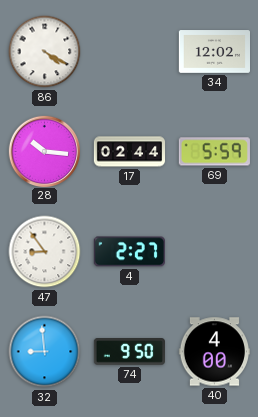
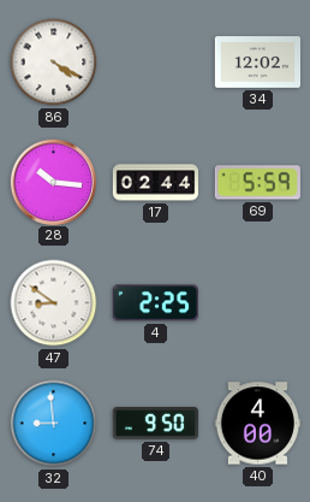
47: 8:54 -> 8:51 (54, 303)
4: 2:27 -> 2:25 (155, 303)
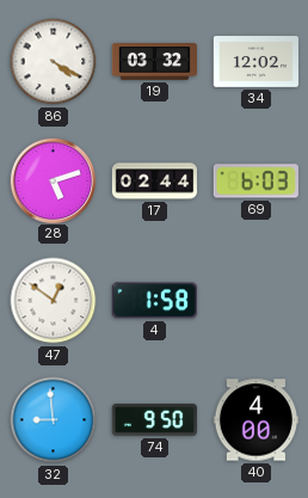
19: none -> 03:32 (154, 62)
28: 10:16 -> 5:12 (53, 180)
69: 5:59 -> 6:03 (255, 182)
47: 8:51 -> 12:51 (54, 301)
4: 2:25 -> 1:58 (154, 301)
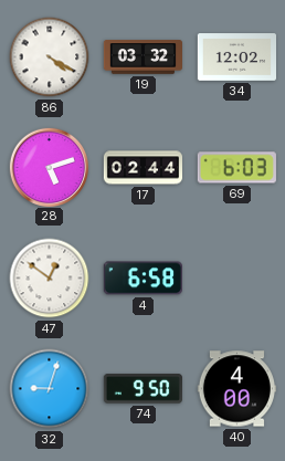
4: 1:58 -> 6:58 (142, 279)
32: 8:59 -> 9:03 (50, 389)
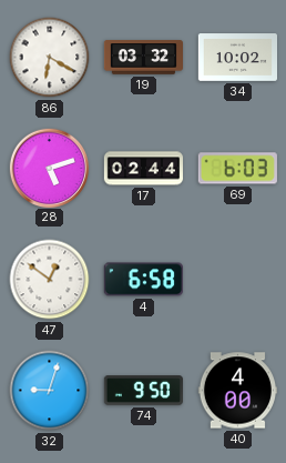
86: 4:20 -> 6:20 (50, 58)
34: 12:02 -> 10:02 (237, 58)
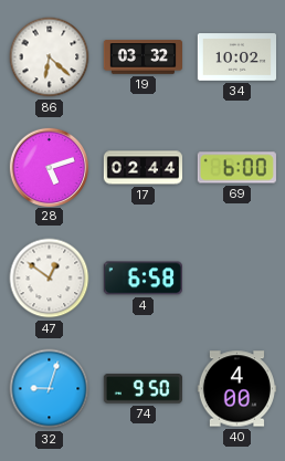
86: 6:20 -> 6:22 (50, 57)
69: 6:03 -> 6:00 (236, 168)
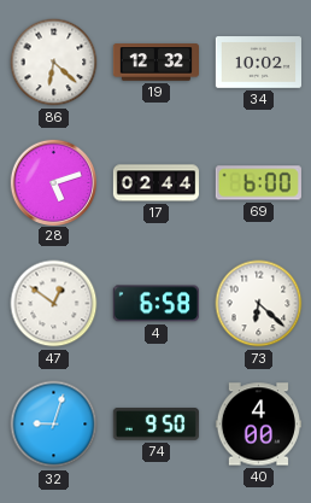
19: 03:32 -> 12:32 (155, 63)
73: none -> 6:22 (259, 304)
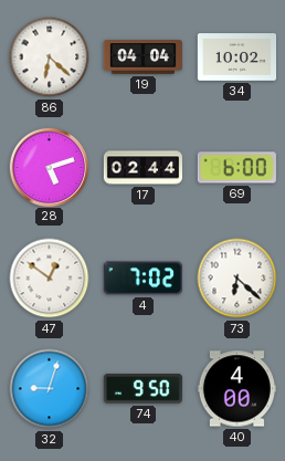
19: 12:32 -> 04:04 (142, 57)
4: 6:58 -> 7:02 (142, 279)
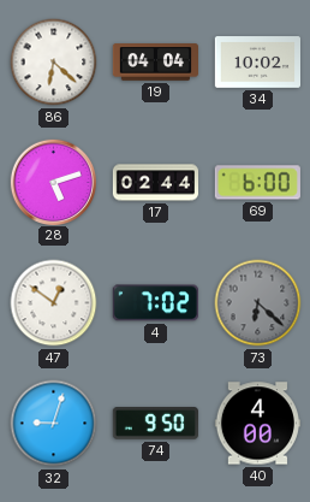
73 dial: white -> grey (258, 303)
